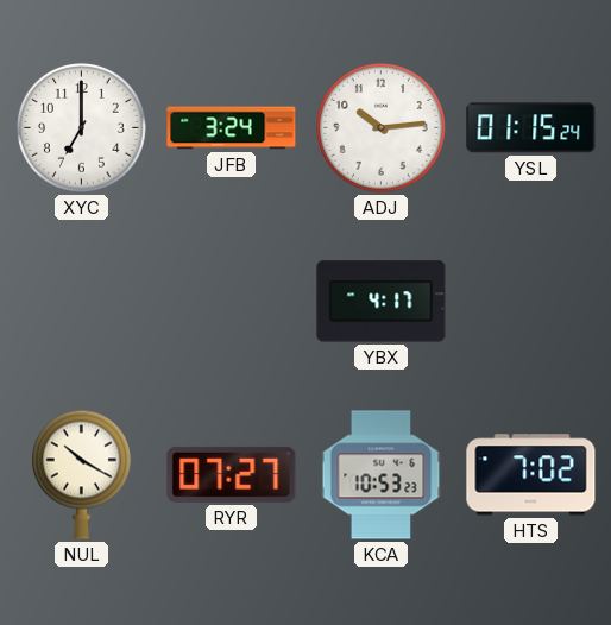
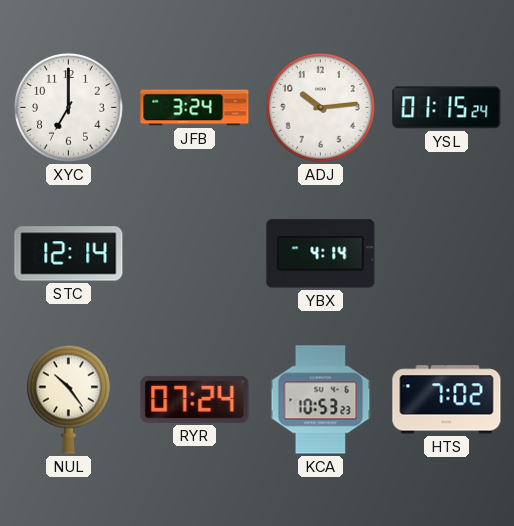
STC: none -> 12:14 (69, 254)
YBX: 4:17 -> 4:14 (321, 254)
NUL: 10:20 -> 10:24 (68, 399)
RYR: 07:27 -> 07:24 (195, 399)
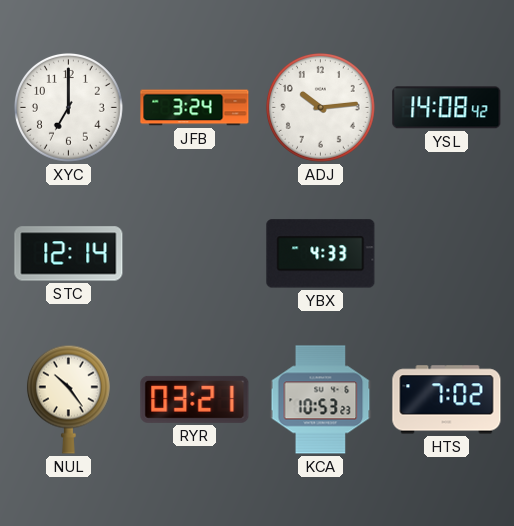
YSL: 01:15 -> 14:08 (447, 108)
YBX: 4:14 -> 4:33 (321, 254)
RYR: 07:24 -> 03:21 (195, 399)
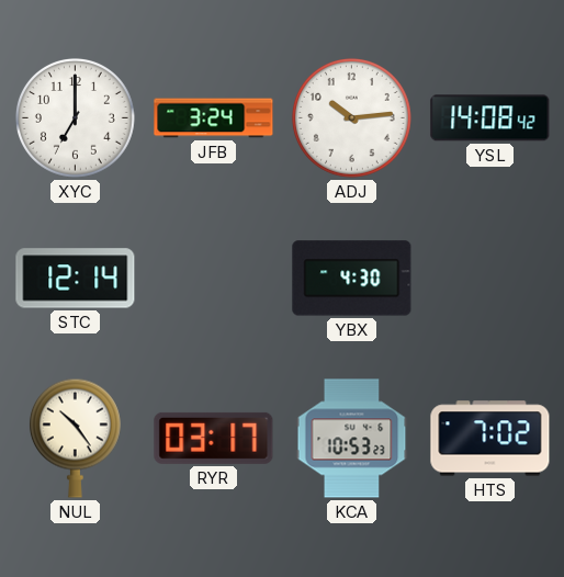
YBX: 4:33 -> 4:30 (352, 279)
RYR: 03:21 -> 03:17 (214, 438)
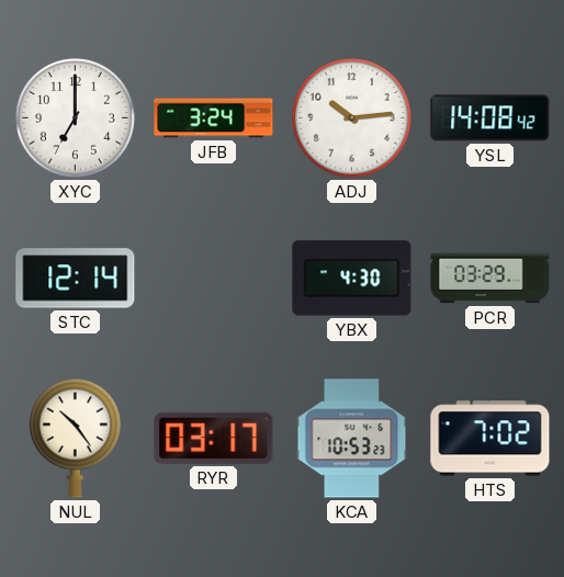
PCR: none -> 03:29 (490, 279)
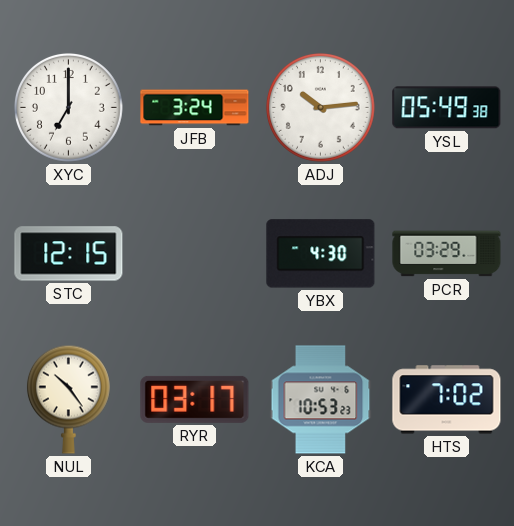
YSL: 14:08 -> 05:49 (447, 108)
STC: 12:14 -> 12:15 (69, 254)
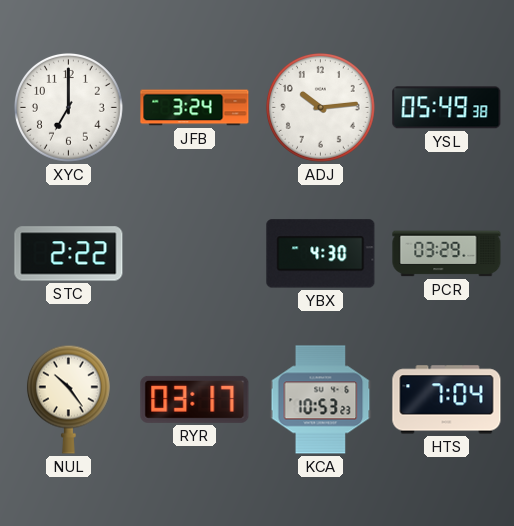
STC: 12:15 -> 2:22 (69, 254)
HTS: 7:02 -> 7:04 (447, 400)
